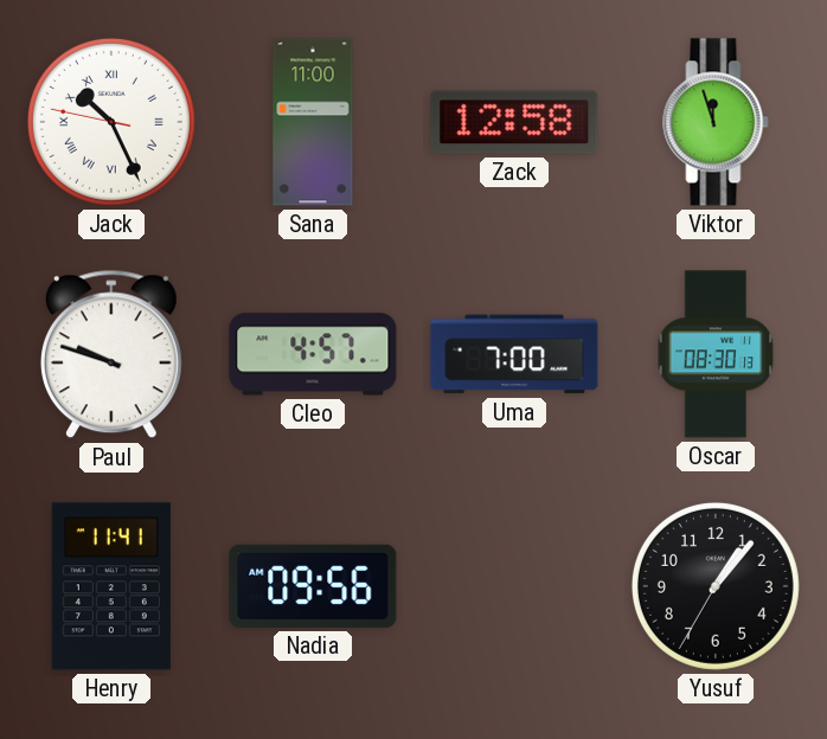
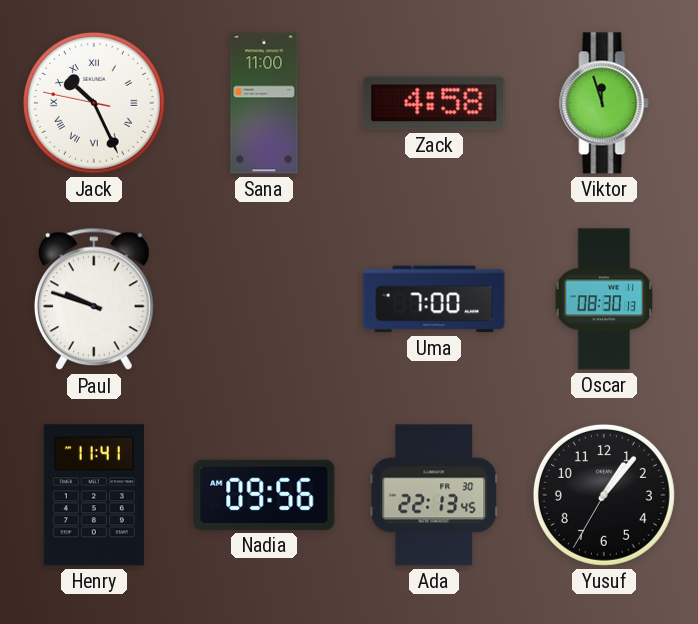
Zack: 12:58 -> 4:58 (434, 103)
Cleo: 4:57 -> none (313, 354)
Ada: none -> 22:13 (434, 495)
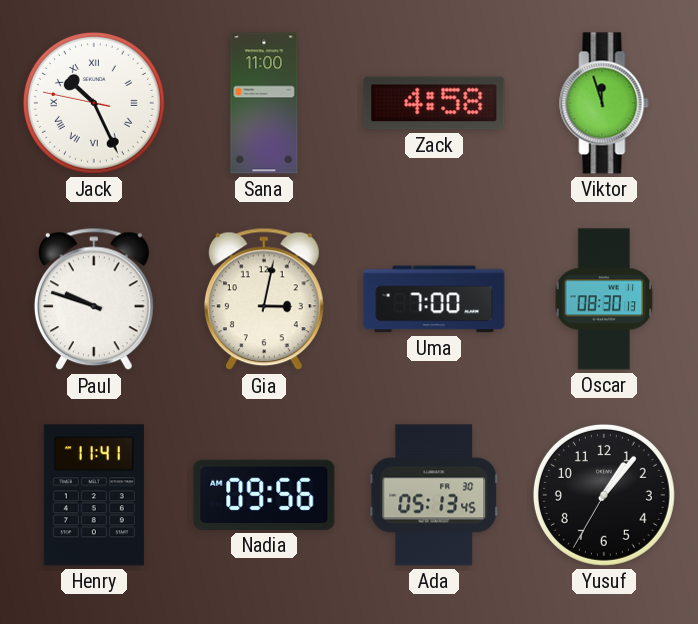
Gia: none -> 3:02 (264, 299)
Ada: 22:13 -> 05:13 (434, 495)
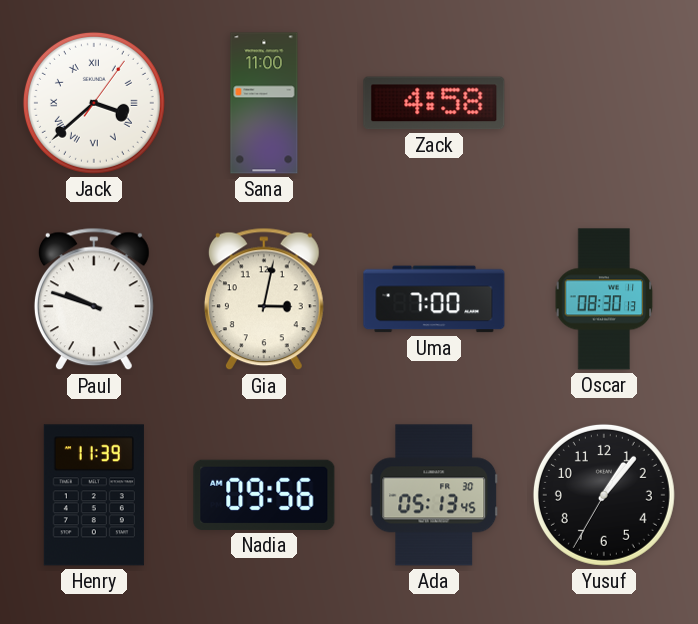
Jack: 10:25 -> 3:38 (94, 103)
Viktor: 11:57 -> none (604, 103)
Henry: 11:41 -> 11:39 (94, 495)
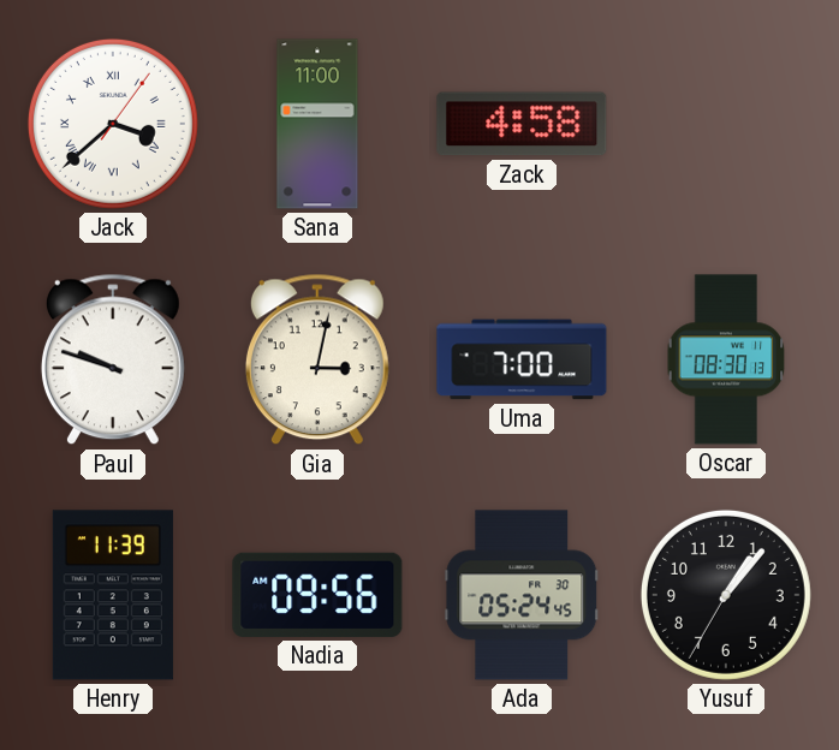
Ada: 05:13 -> 05:24 (522, 595)
